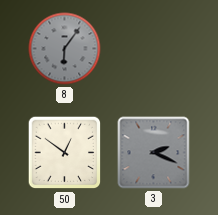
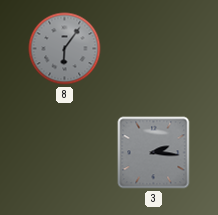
50: 12:51 -> none (65, 153)
3: 2:19 -> 2:16 (154, 153)
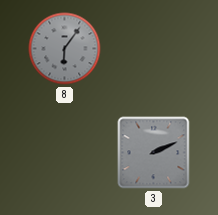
3: 2:16 -> 2:11 (154, 153)
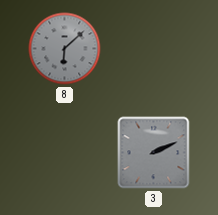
8: 6:06 -> 6:08 (65, 49)
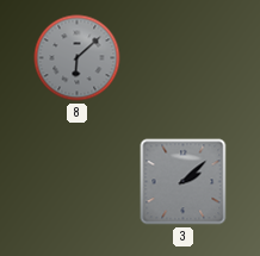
3: 2:11 -> 2:08 (184, 182)
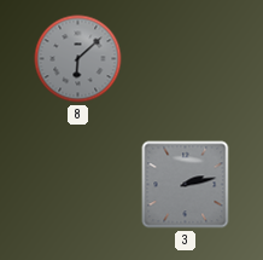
3: 2:08 -> 2:13 (186, 185)
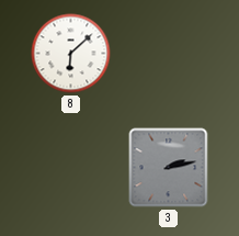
8 dial: grey -> white (71, 54)
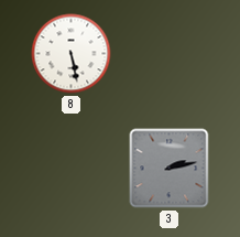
8: 6:08 -> 5:28 (72, 54)
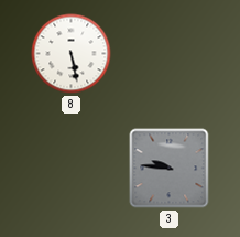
3: 2:13 -> 9:46 (170, 169)
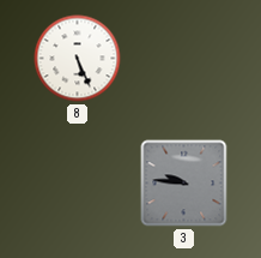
8: 5:28 -> 5:26 (78, 59)
